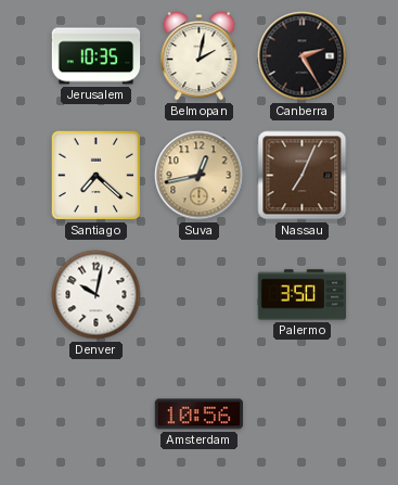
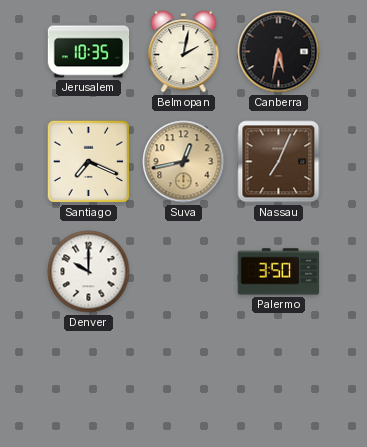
Canberra: 2:25 -> 5:32 (279, 52)
Santiago: 7:22 -> 7:19 (89, 162)
Denver: 10:02 -> 10:00 (89, 272)
Amsterdam: 10:56 -> none (200, 414)
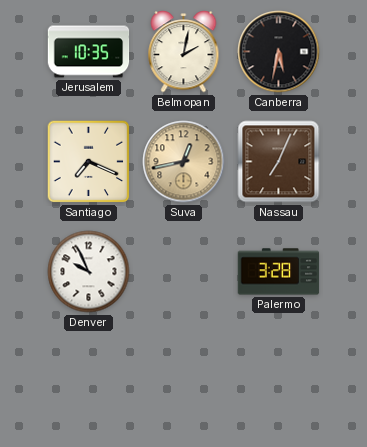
Denver: 10:00 -> 9:56 (89, 272)
Palermo: 3:50 -> 3:28 (279, 272)
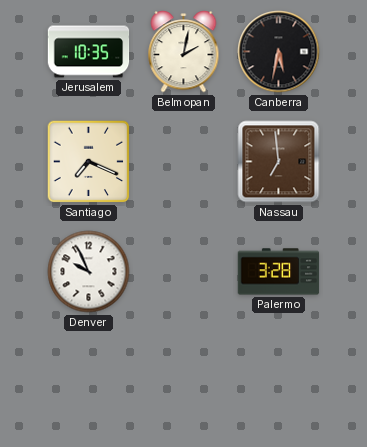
Suva: 12:43 -> none (184, 162)
Nassau: 7:04 -> 6:59 (279, 162)
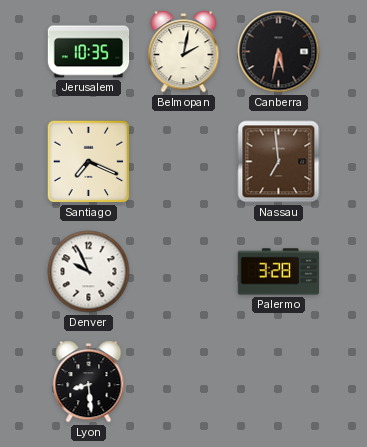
Lyon: none -> 8:29 (89, 382)
